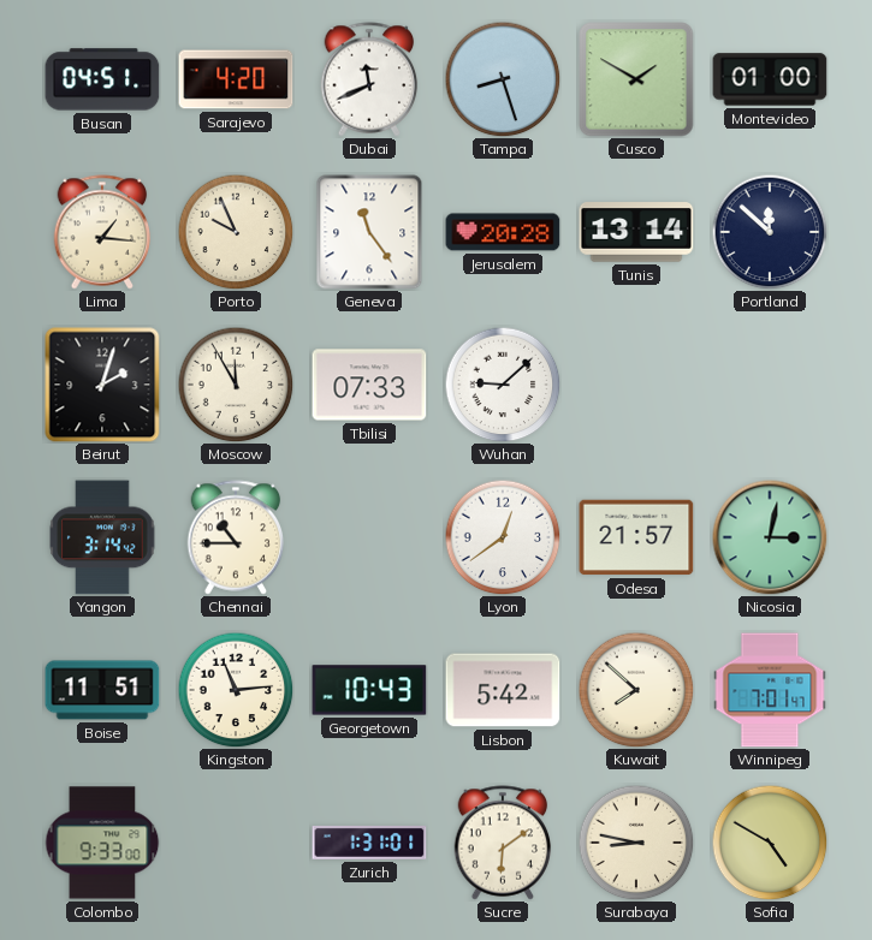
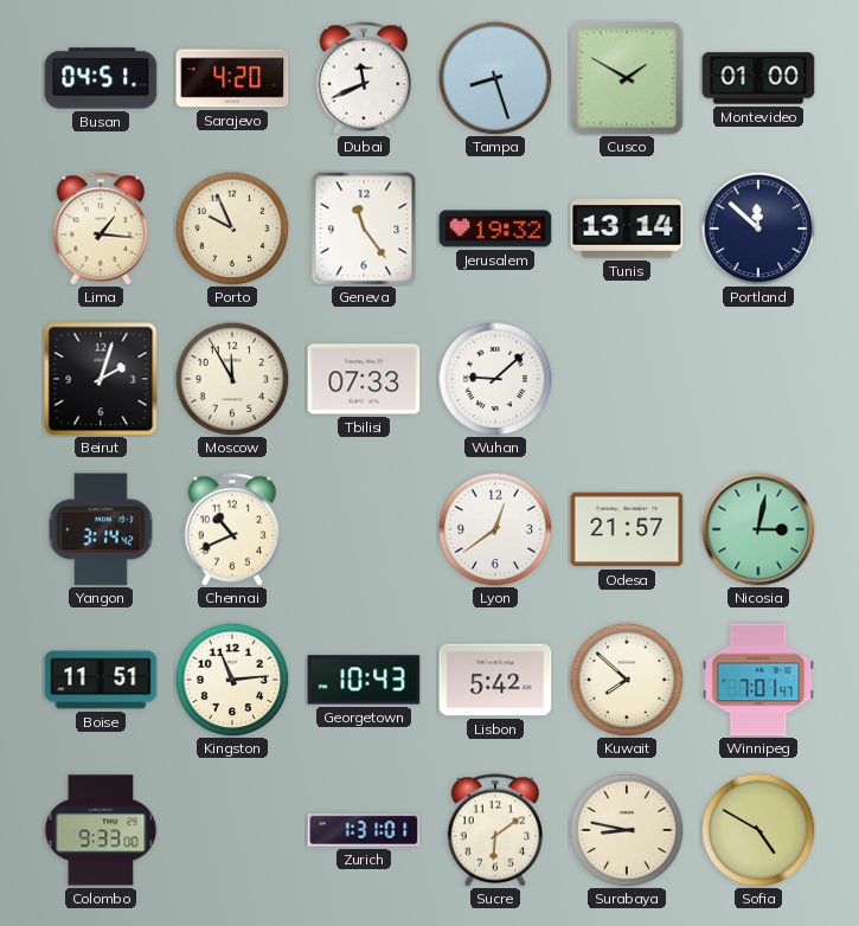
Jerusalem: 20:28 -> 19:32 (495, 229)
Chennai: 10:45 -> 10:41 (232, 529)
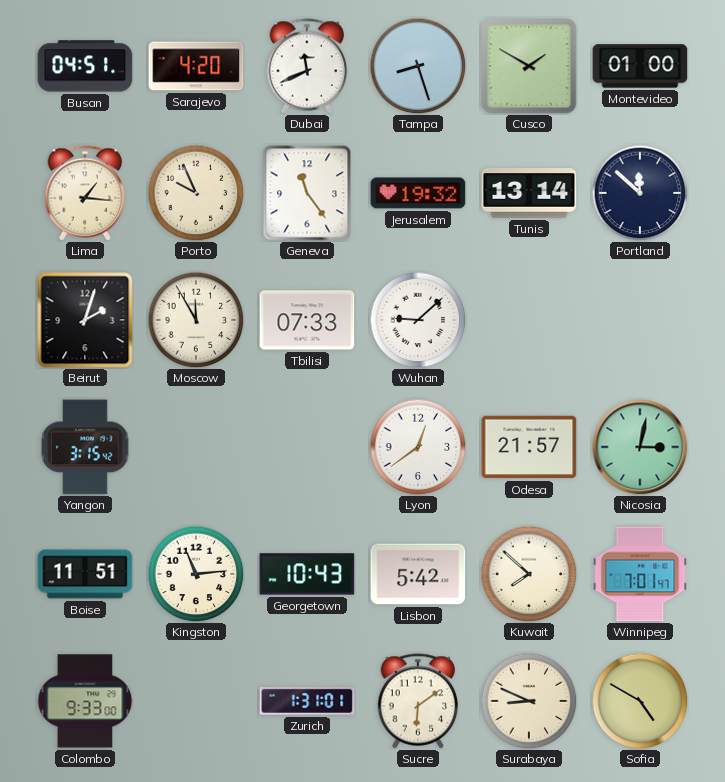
Yangon: 3:14 -> 3:15 (85, 447)
Chennai: 10:41 -> none (232, 529)
Surabaya: 8:47 -> 8:49 (529, 701)
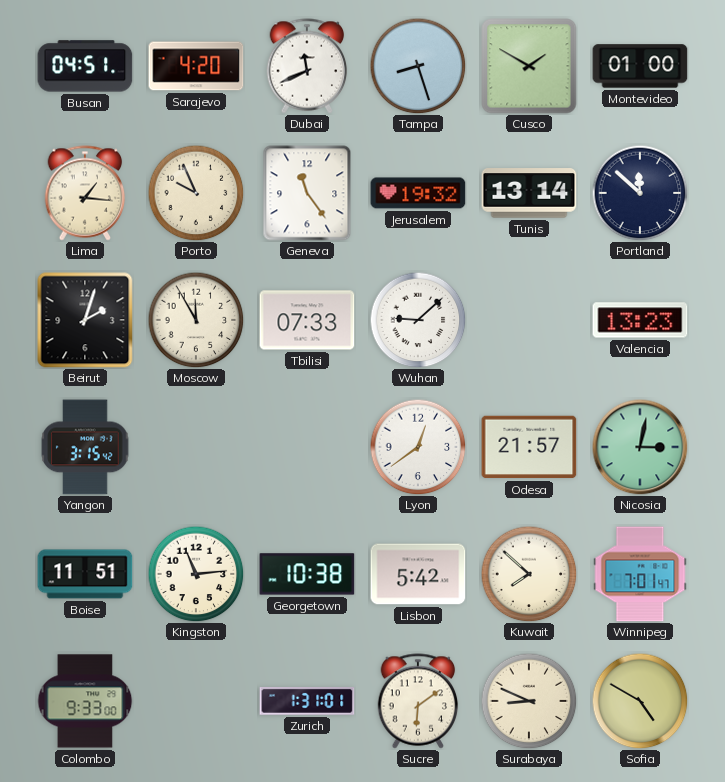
Valencia: none -> 13:23 (640, 320)
Georgetown: 10:43 -> 10:38 (307, 574)
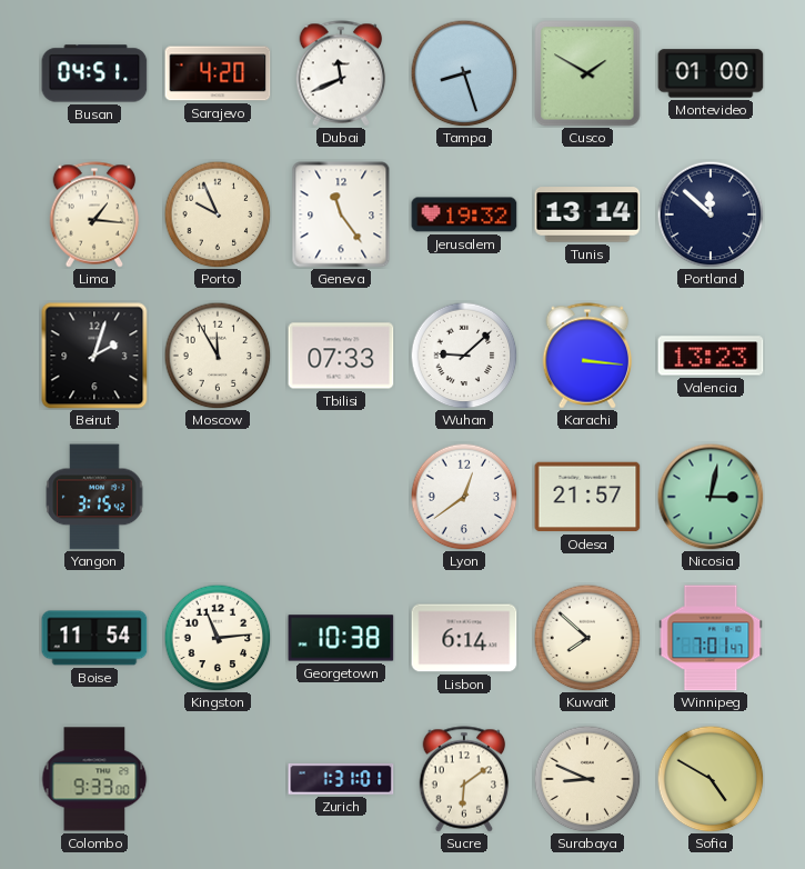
Karachi: none -> 3:16 (587, 356)
Boise: 11:51 -> 11:54 (94, 638)
Lisbon: 5:42 -> 6:14 (464, 638)
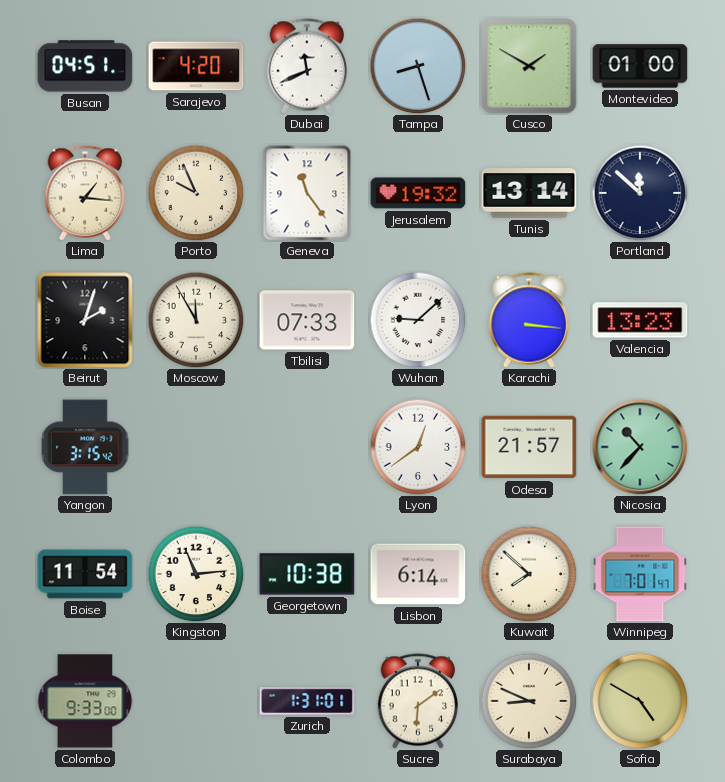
Nicosia: 3:02 -> 10:37 (640, 447)
